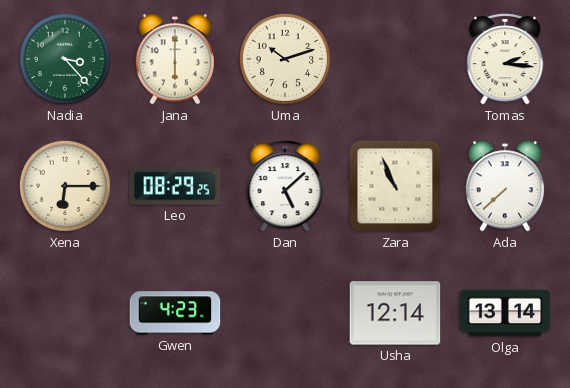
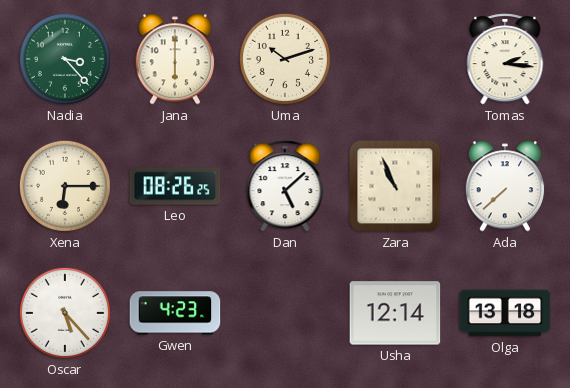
Leo: 08:29 -> 08:26 (175, 186)
Oscar: none -> 5:23 (65, 313)
Olga: 13:14 -> 13:18 (505, 313)
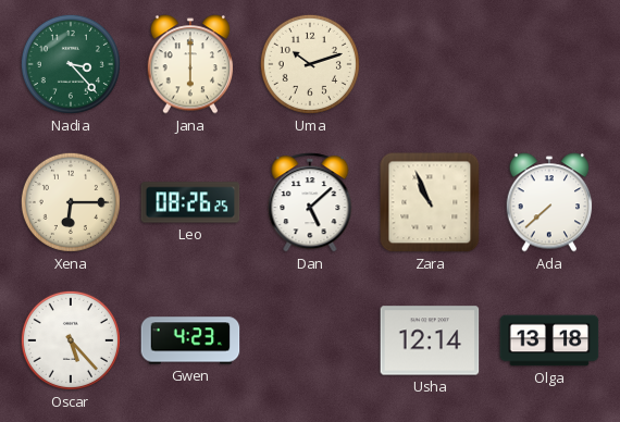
Tomas: 2:16 -> none (505, 59)
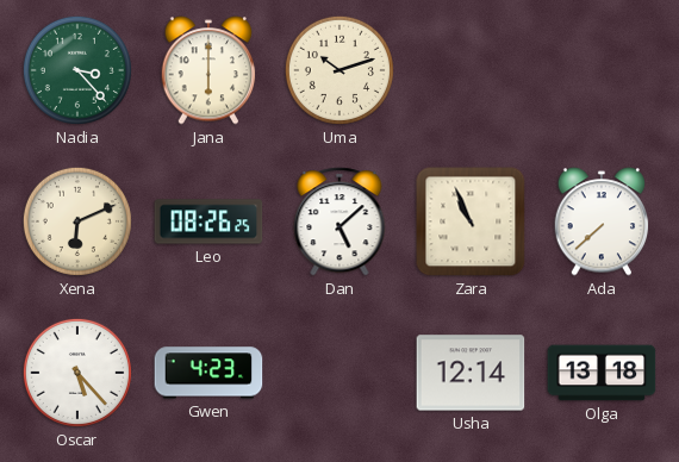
Xena: 6:15 -> 6:11 (77, 221)
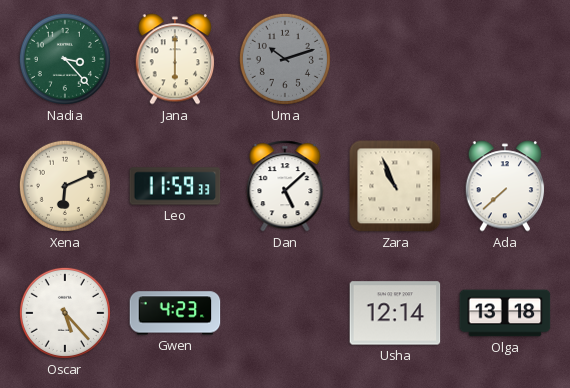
Uma dial: cream -> grey (285, 59)
Leo: 08:26 -> 11:59 (175, 186)
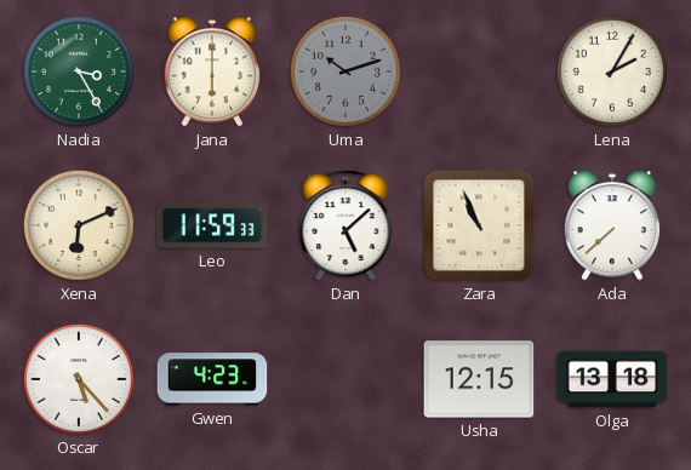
Nadia: 3:23 -> 3:25 (79, 71)
Lena: none -> 2:05 (612, 71)
Usha: 12:14 -> 12:15 (479, 379)
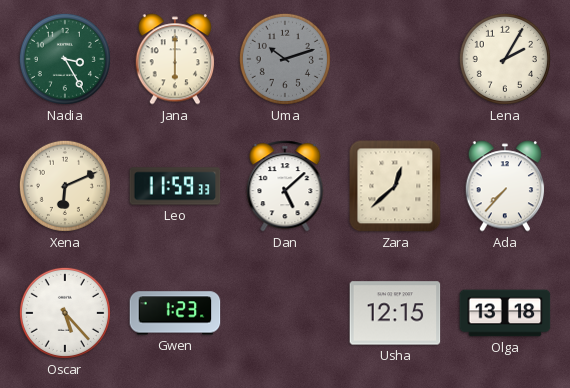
Zara: 10:56 -> 12:38 (395, 186)
Ada: 7:38 -> 7:37 (505, 186)
Gwen: 4:23 -> 1:23 (175, 313)
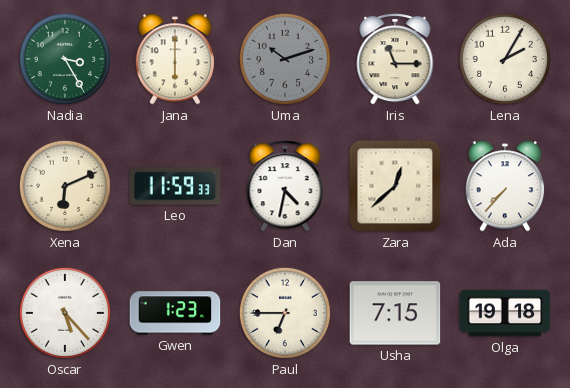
Iris: none -> 11:15 (395, 59)
Dan: 5:08 -> 4:32 (285, 186)
Paul: none -> 6:45 (285, 313)
Usha: 12:15 -> 7:15 (395, 313)
Olga: 13:18 -> 19:18 (505, 313)
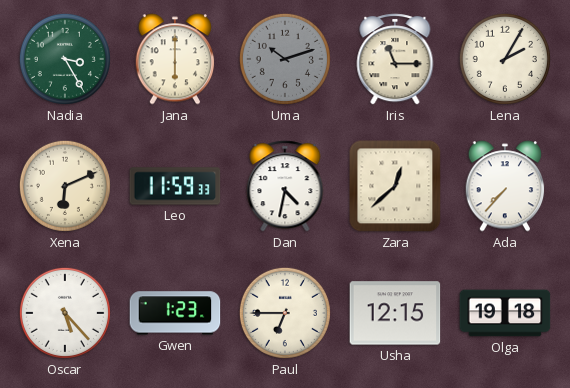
Usha: 7:15 -> 12:15 (395, 313)
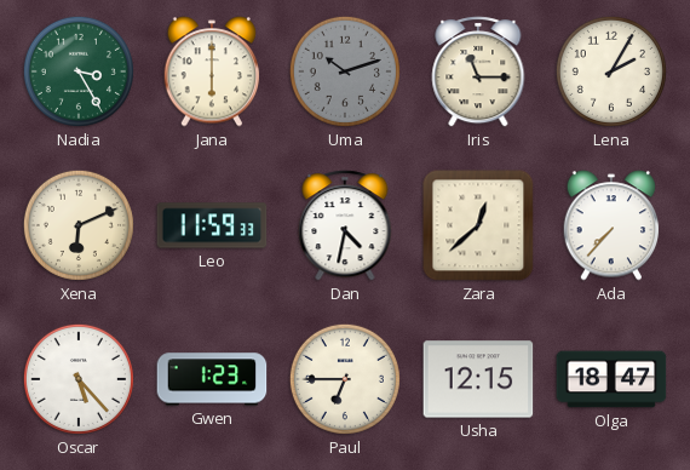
Olga: 19:18 -> 18:47 (611, 379)
